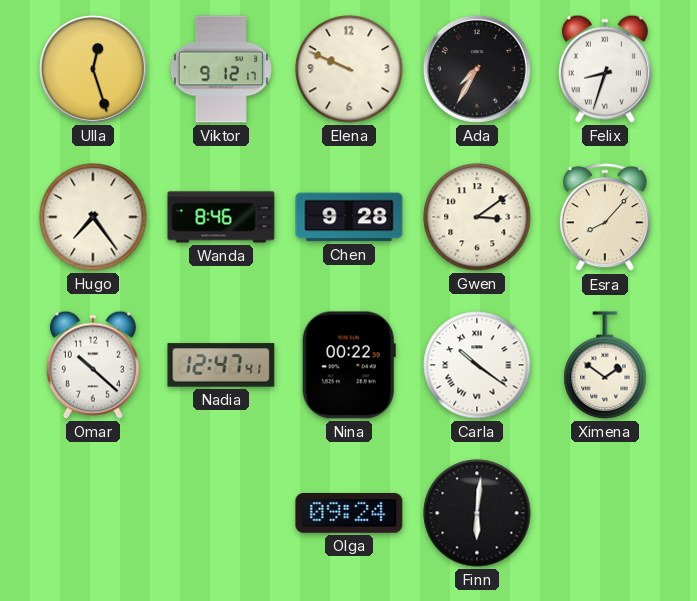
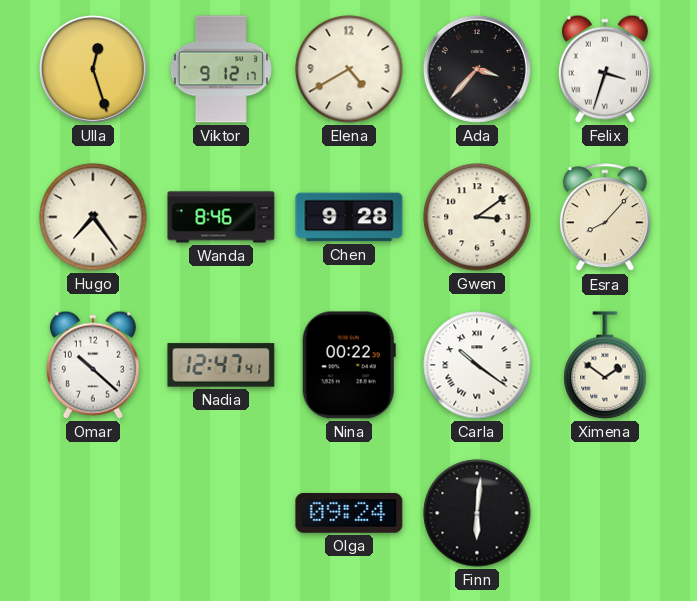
Elena: 9:49 -> 4:40 (349, 69)
Ada: 7:35 -> 3:37 (477, 69)
Felix: 8:33 -> 3:33 (605, 69)
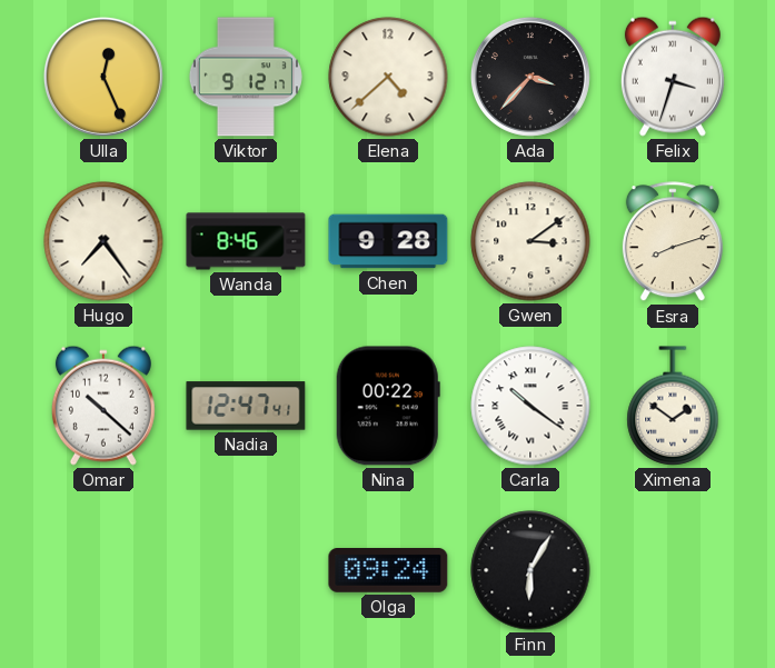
Ulla: 12:27 -> 12:26 (103, 77)
Elena: 4:40 -> 4:38 (388, 77)
Esra: 8:07 -> 8:12 (673, 242)
Finn: 6:01 -> 6:05 (530, 570)
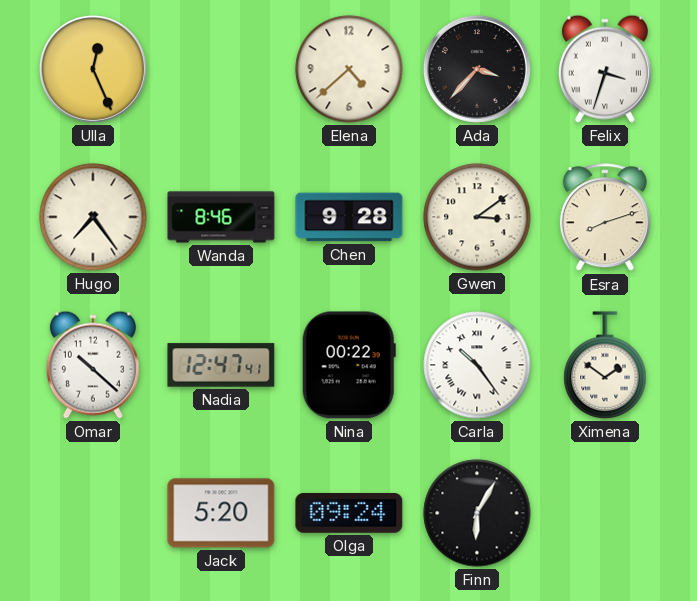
Viktor: 9:12 -> none (246, 77)
Carla: 10:21 -> 10:24 (477, 365)
Jack: none -> 5:20 (221, 513)
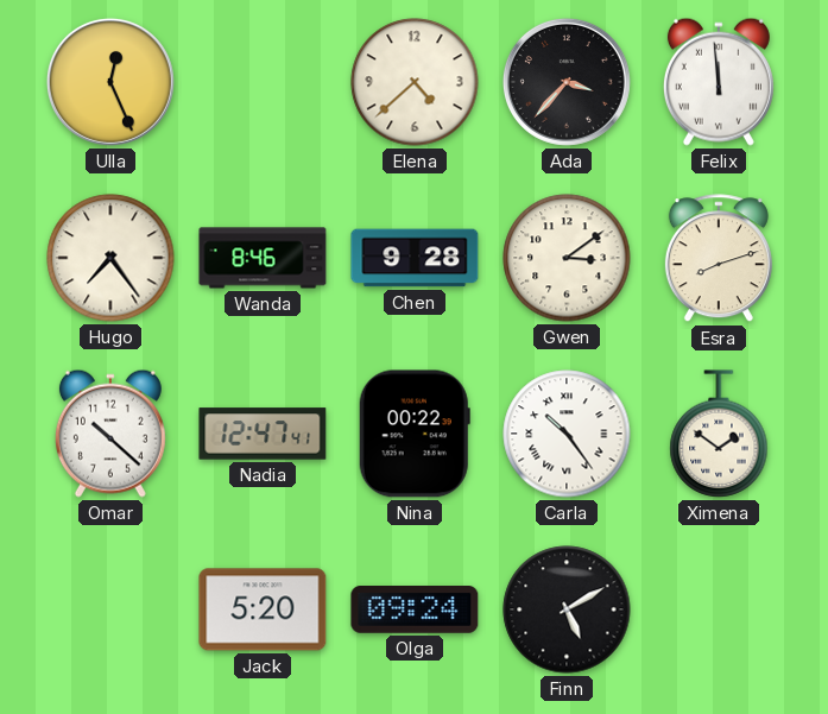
Felix: 3:33 -> 11:59 (719, 82)
Finn: 6:05 -> 5:10 (567, 609)
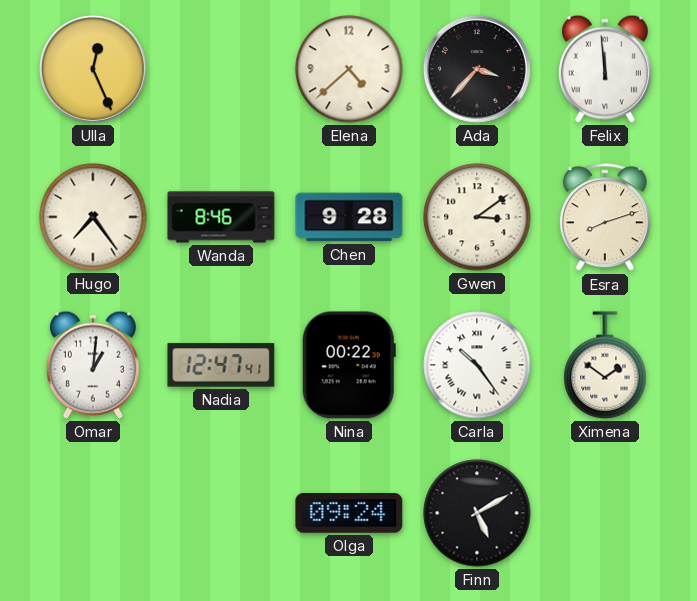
Omar: 10:22 -> 1:01 (93, 365)
Jack: 5:20 -> none (263, 609)
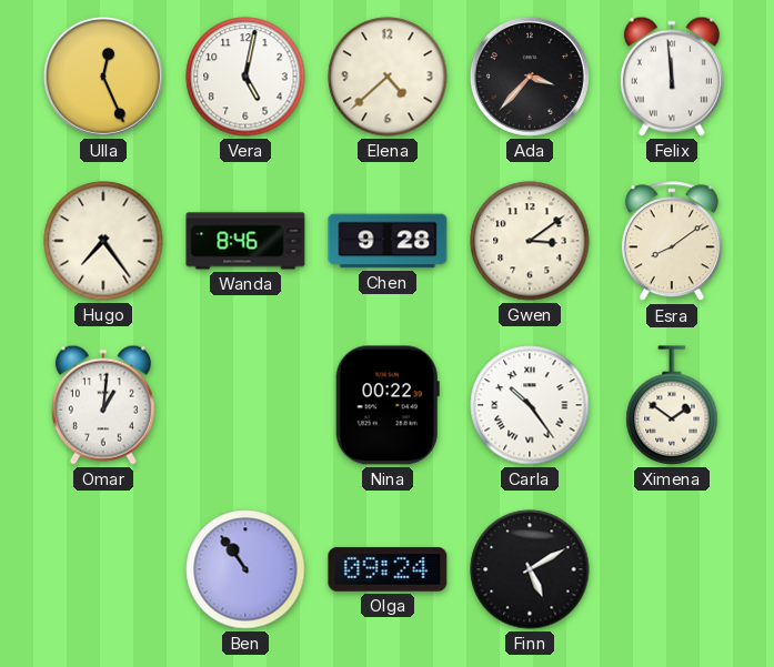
Vera: none -> 5:02 (245, 77)
Esra: 8:12 -> 8:09 (672, 242)
Nadia: 12:47 -> none (221, 365)
Ben: none -> 10:54 (245, 569)
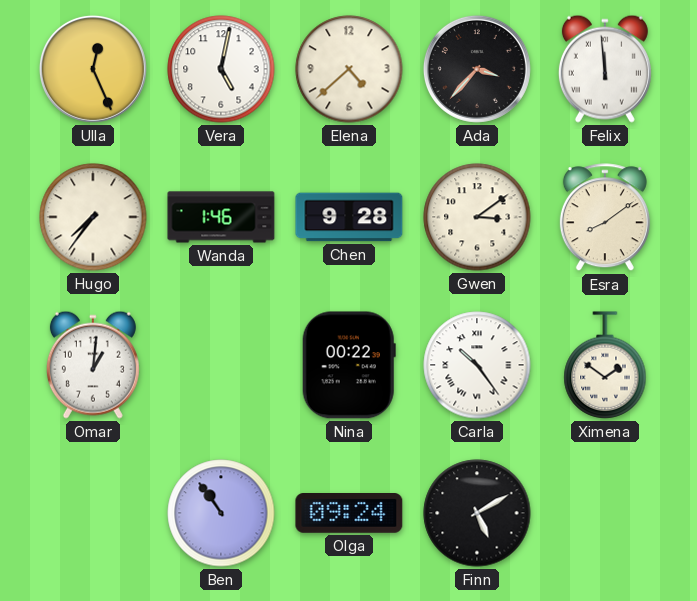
Hugo: 7:24 -> 7:36 (93, 217)
Wanda: 8:46 -> 1:46 (221, 217)
